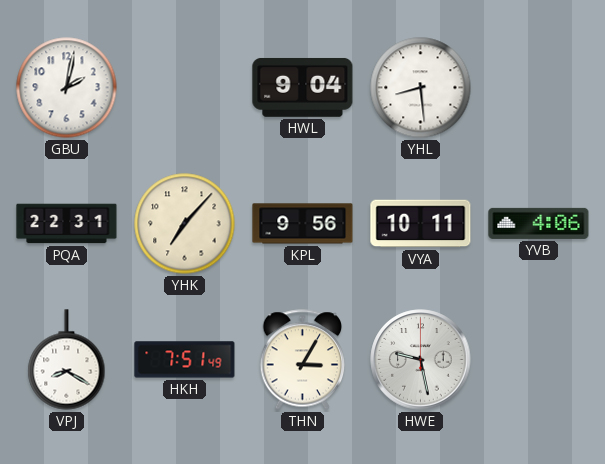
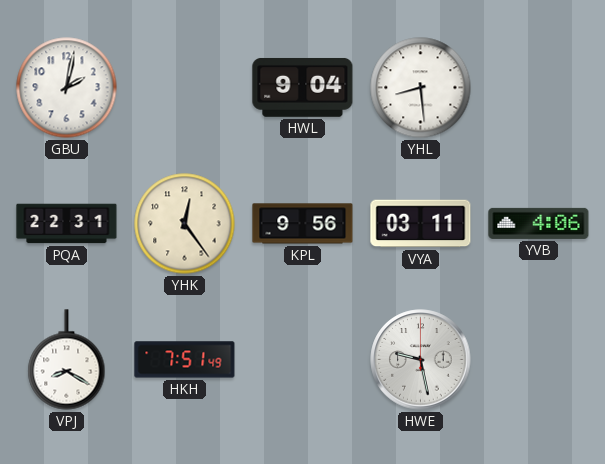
YHK: 7:07 -> 12:24 (185, 224)
VYA: 10:11 -> 03:11 (421, 224)
THN: 3:05 -> none (303, 360)
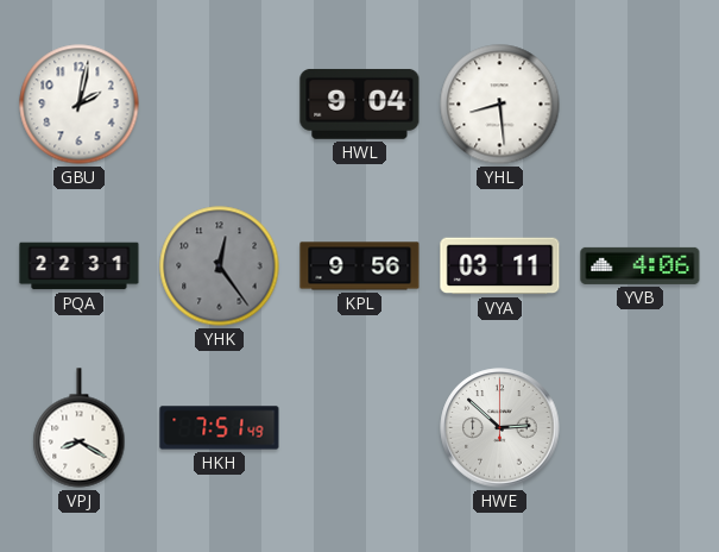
YHK dial: cream -> grey (220, 266)
HWE: 9:28 -> 2:52 (500, 428)
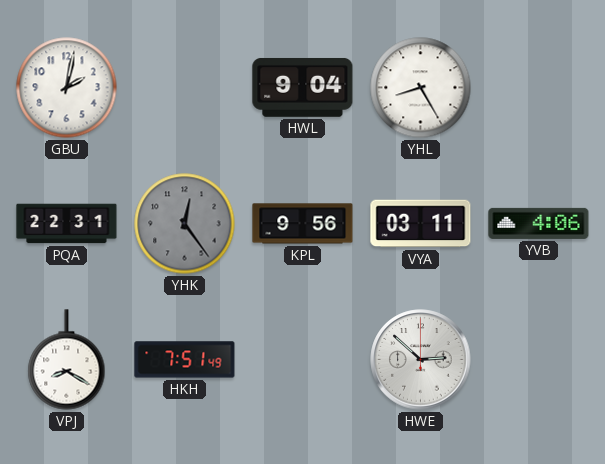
YHL: 8:29 -> 8:25 (421, 88)
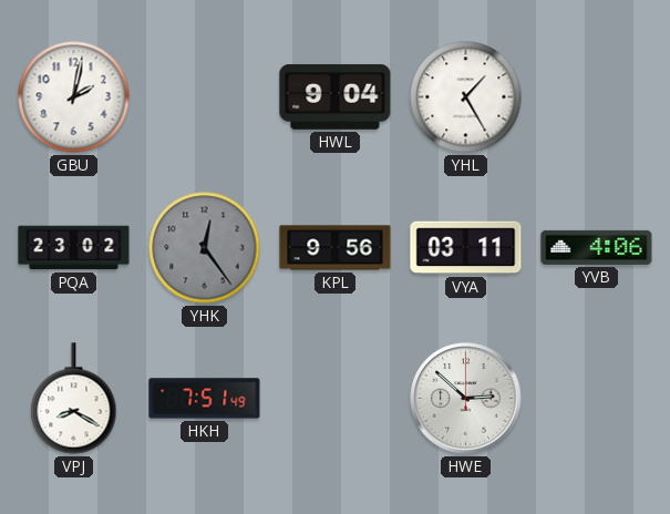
YHL: 8:25 -> 1:25 (466, 97)
PQA: 22:31 -> 23:02 (74, 248)
